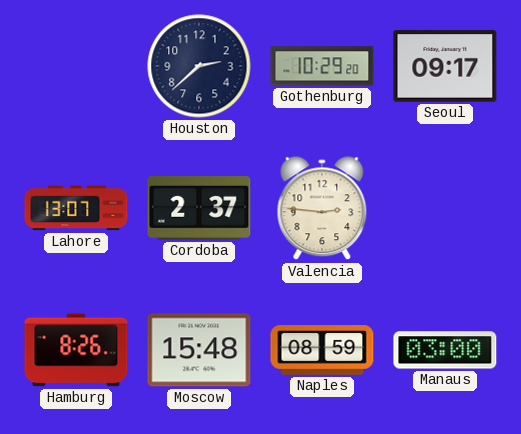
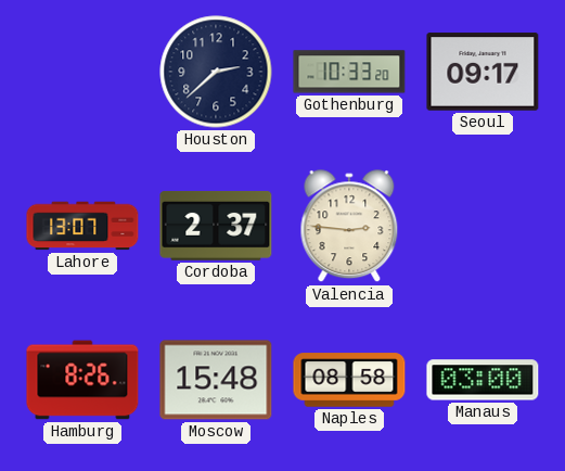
Gothenburg: 10:29 -> 10:33 (349, 72)
Naples: 08:59 -> 08:58 (349, 380)
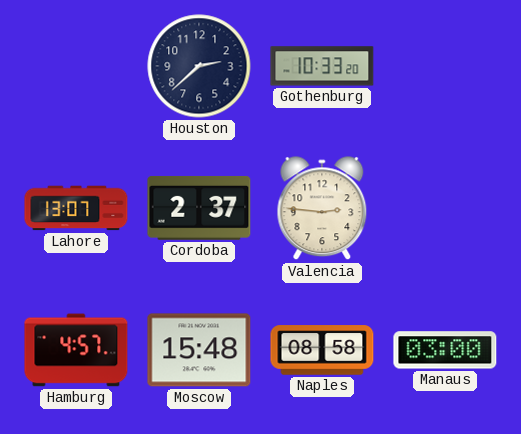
Seoul: 09:17 -> none (483, 72)
Hamburg: 8:26 -> 4:57 (76, 350)
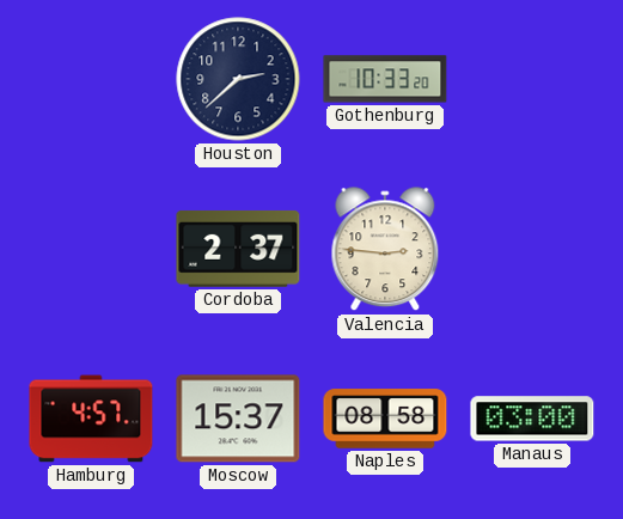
Lahore: 13:07 -> none (76, 208)
Moscow: 15:48 -> 15:37 (238, 419)
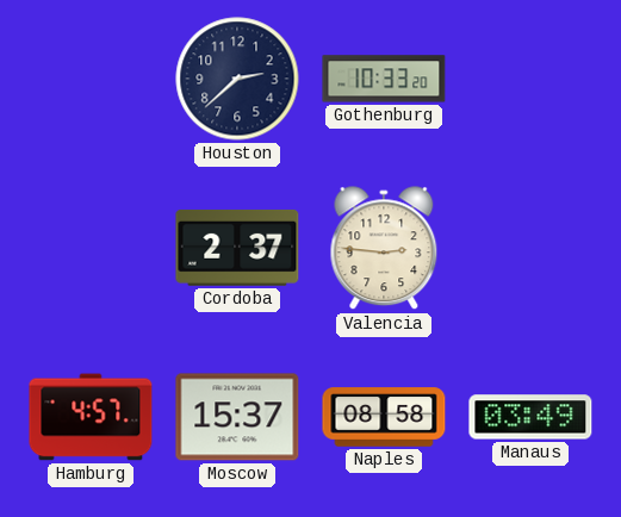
Manaus: 03:00 -> 03:49 (530, 417)
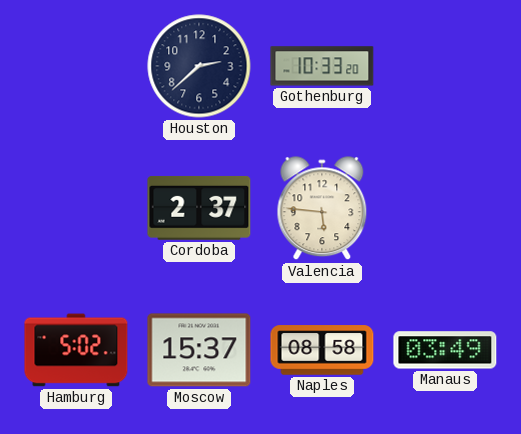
Valencia: 2:46 -> 5:46 (322, 209)
Hamburg: 4:57 -> 5:02 (76, 350)
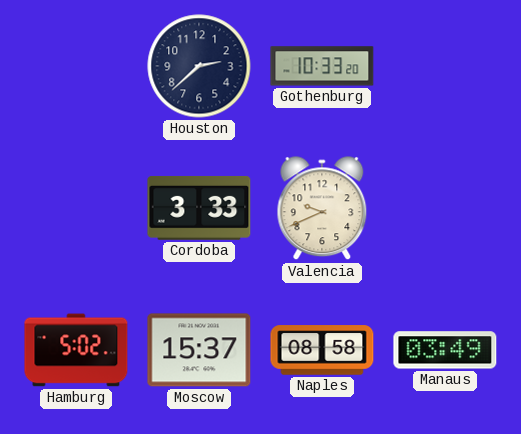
Cordoba: 2:37 -> 3:33 (199, 208)
Valencia: 5:46 -> 9:41 (322, 209)
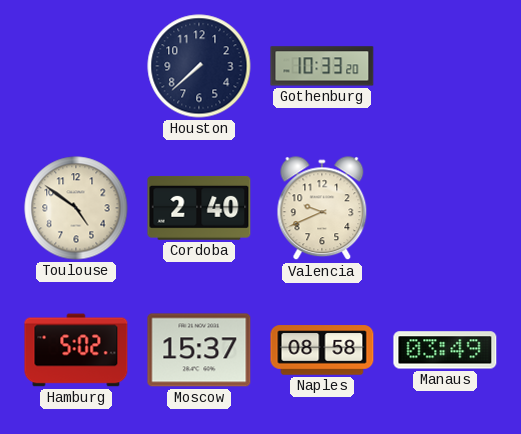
Houston: 2:38 -> 7:38 (199, 66)
Toulouse: none -> 4:51 (76, 208)
Cordoba: 3:33 -> 2:40 (199, 208)
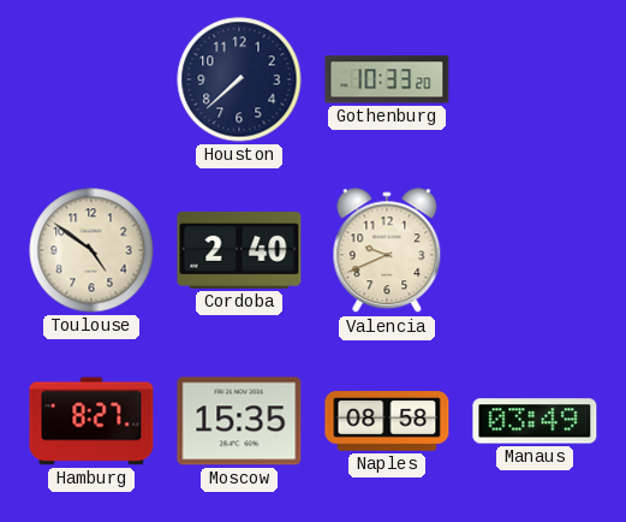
Hamburg: 5:02 -> 8:27 (91, 421)
Moscow: 15:37 -> 15:35 (239, 421)
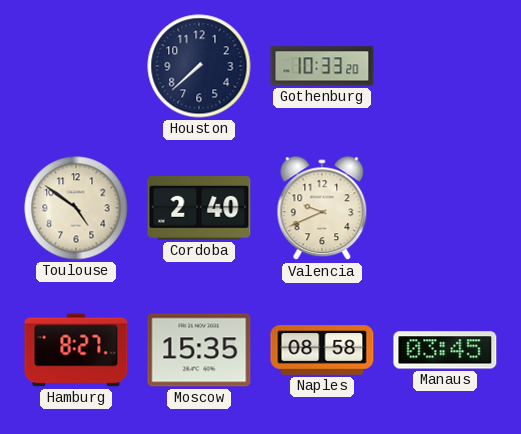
Manaus: 03:49 -> 03:45 (445, 350)
